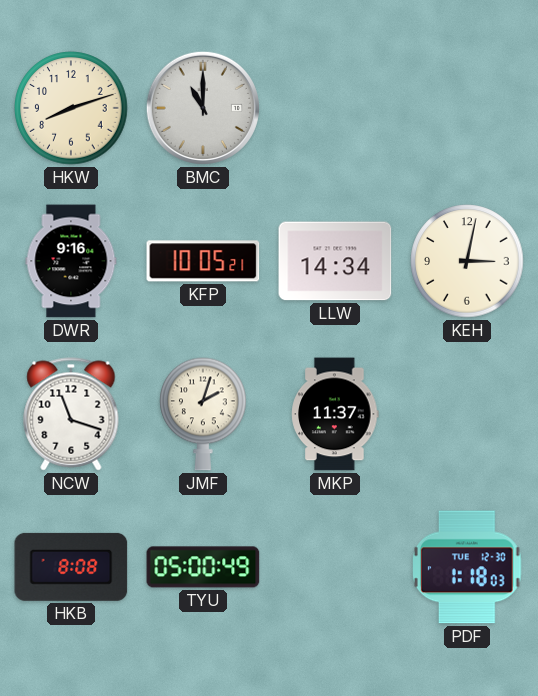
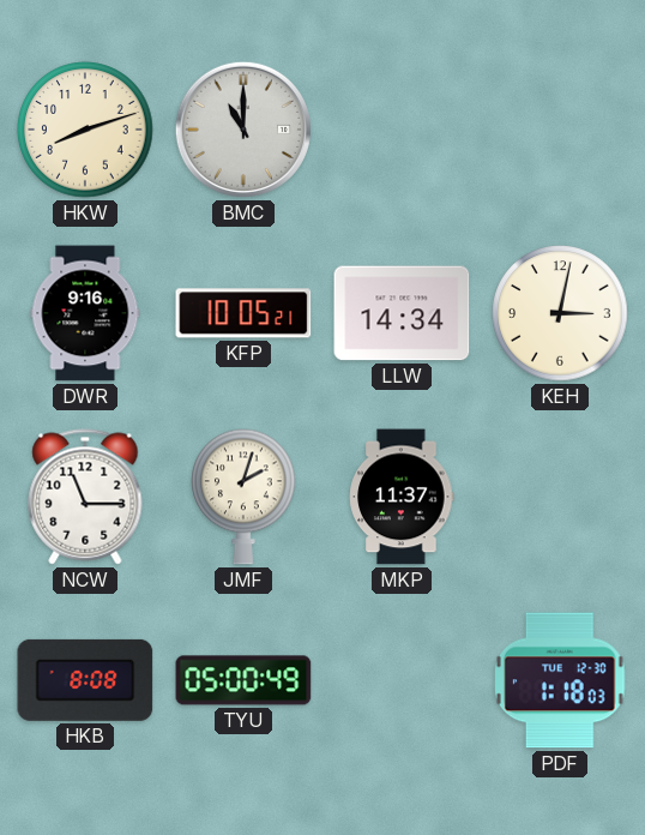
NCW: 11:18 -> 11:15 (85, 497)
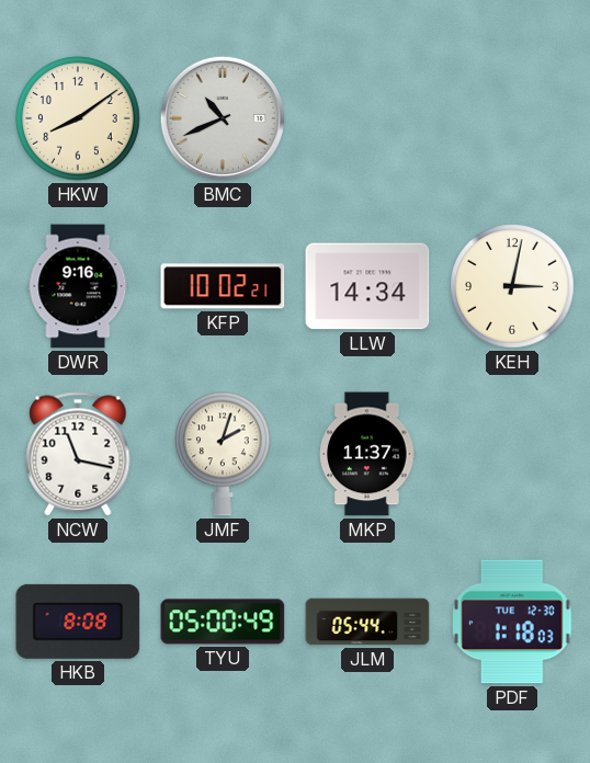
HKW: 8:12 -> 8:09 (78, 118)
BMC: 11:00 -> 10:41 (223, 118)
KFP: 10:05 -> 10:02 (223, 286)
NCW: 11:15 -> 11:17 (78, 454)
JLM: none -> 05:44 (367, 622)
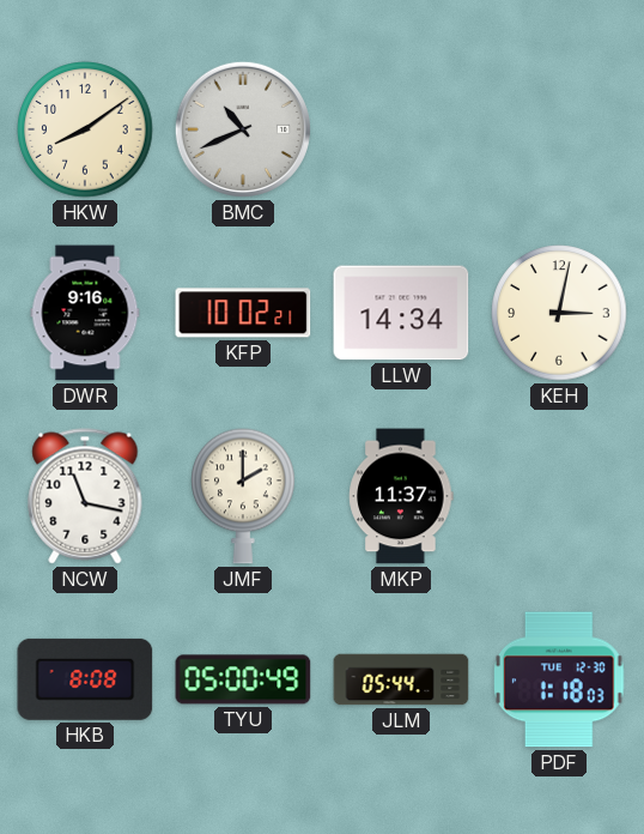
JMF: 2:03 -> 2:00 (243, 496)
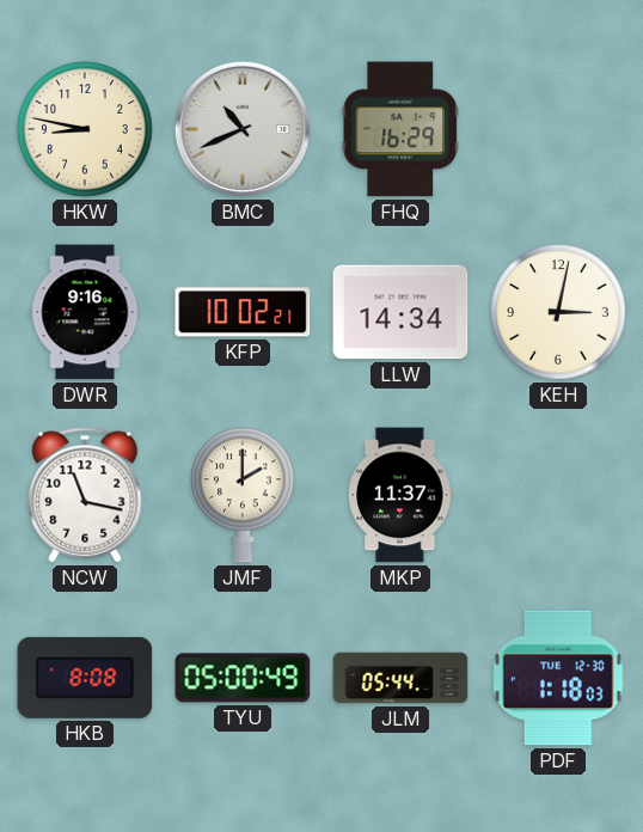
HKW: 8:09 -> 8:47 (85, 129)
FHQ: none -> 16:29 (400, 129)
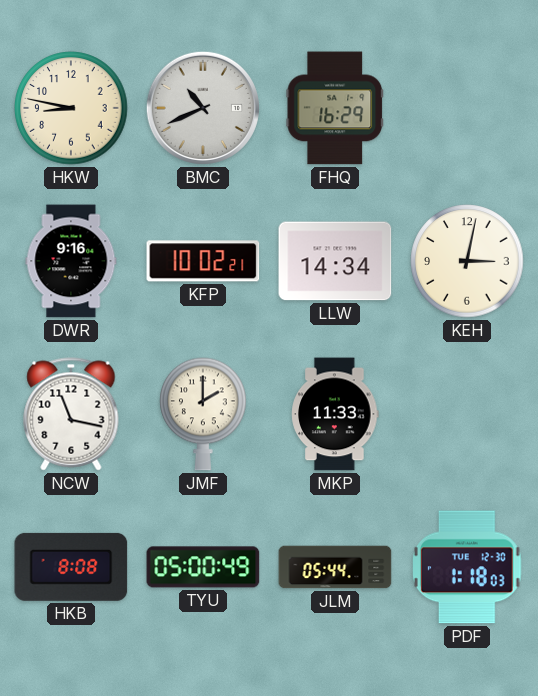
MKP: 11:37 -> 11:33 (335, 414)
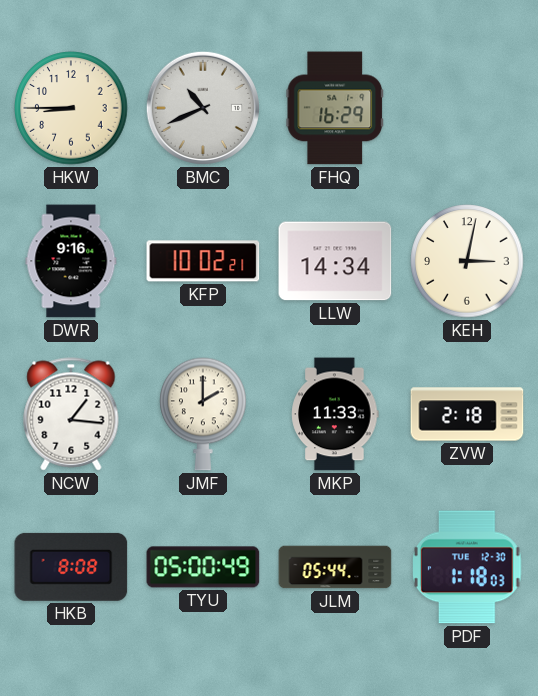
HKW: 8:47 -> 8:45 (71, 108)
NCW: 11:17 -> 1:16 (71, 414)
ZVW: none -> 2:18 (467, 414)
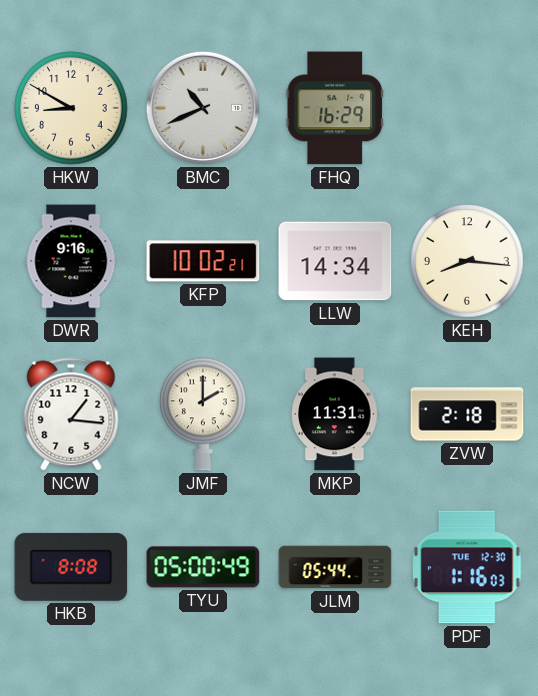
HKW: 8:45 -> 8:50 (71, 108)
KEH: 3:02 -> 8:16 (467, 261)
MKP: 11:33 -> 11:31 (335, 414)
PDF: 1:18 -> 1:16 (468, 567)
